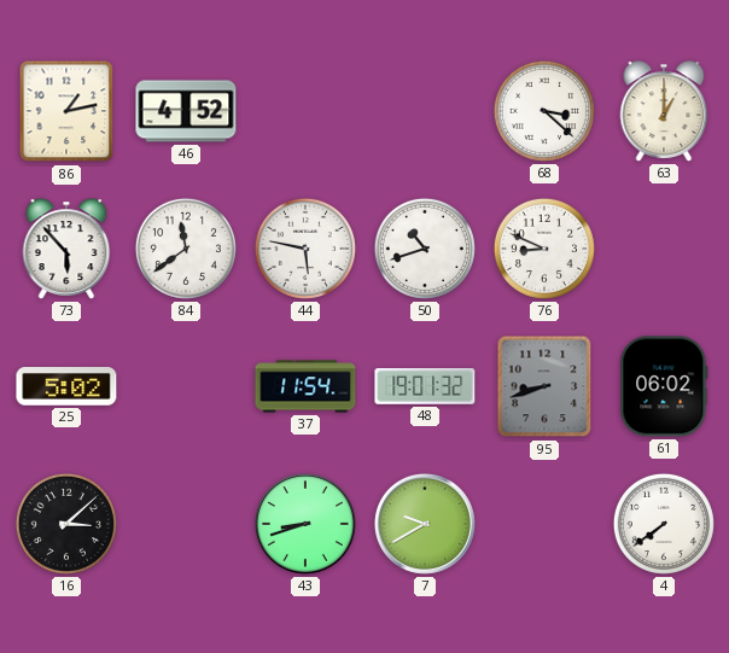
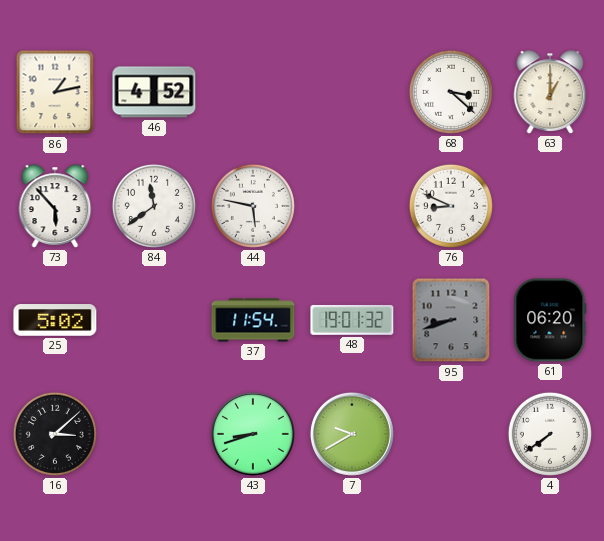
50: 10:42 -> none (425, 249)
61: 06:02 -> 06:20 (550, 320)
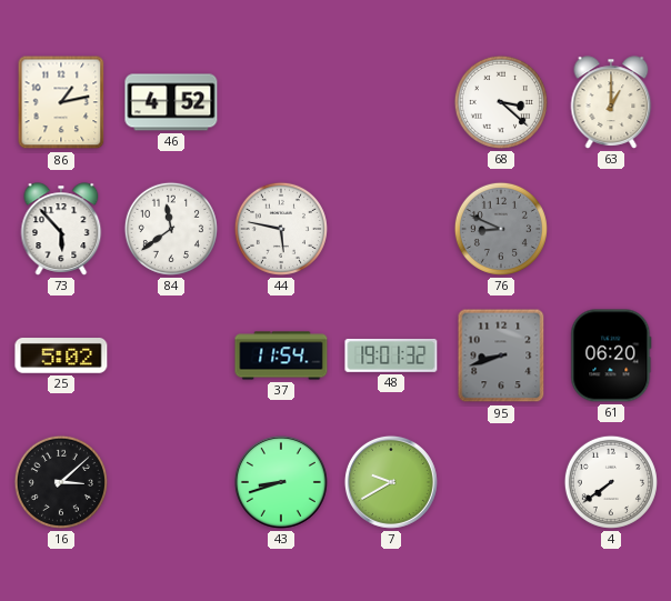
76 dial: white -> grey (501, 229)
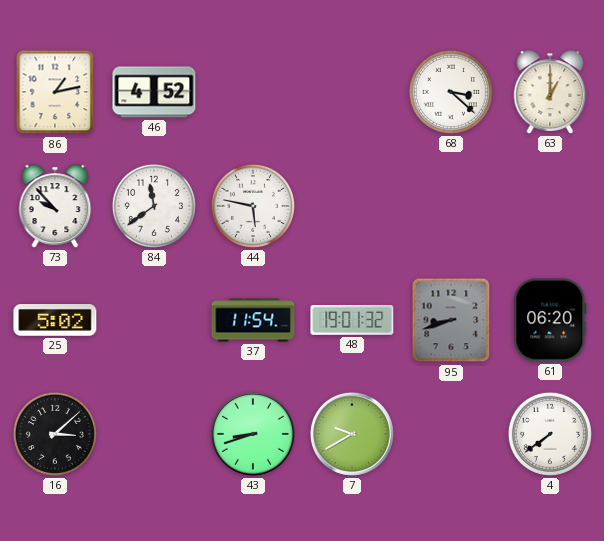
73: 5:53 -> 9:53 (55, 206)
76: 8:49 -> none (501, 229)
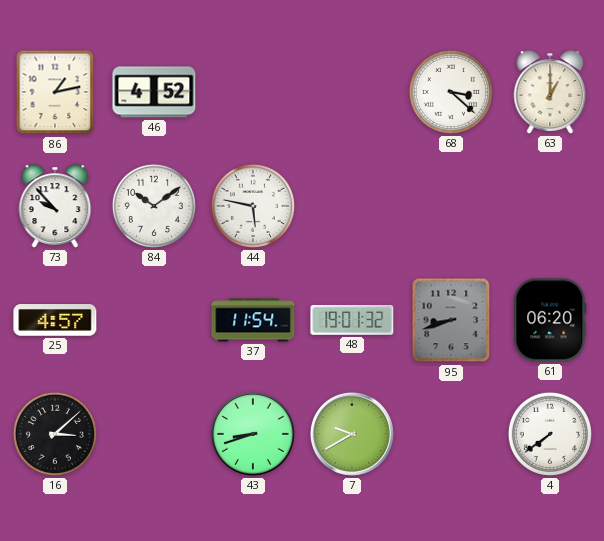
84: 11:39 -> 10:09 (154, 206)
25: 5:02 -> 4:57 (55, 320)
